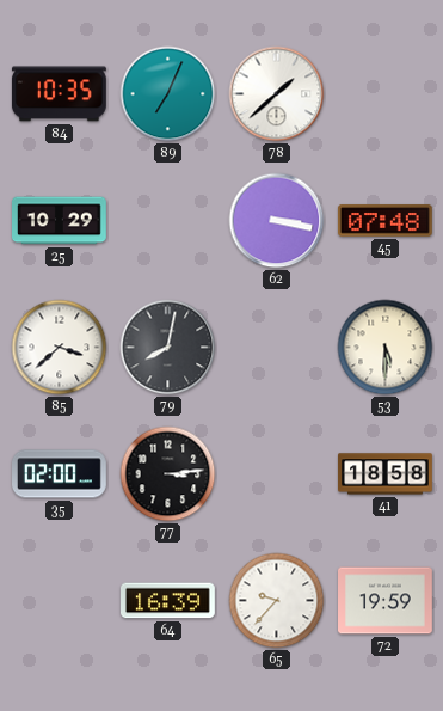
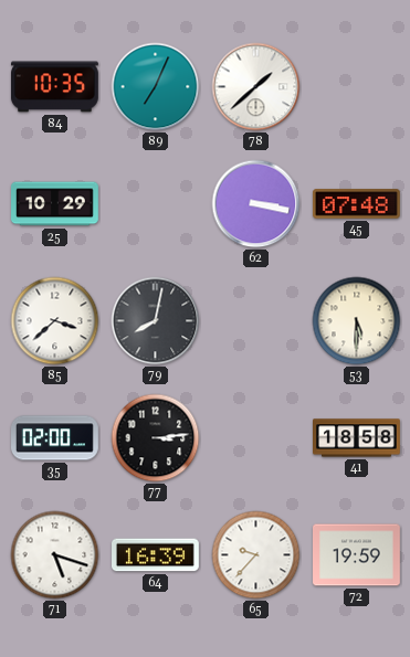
71: none -> 5:18 (55, 555)
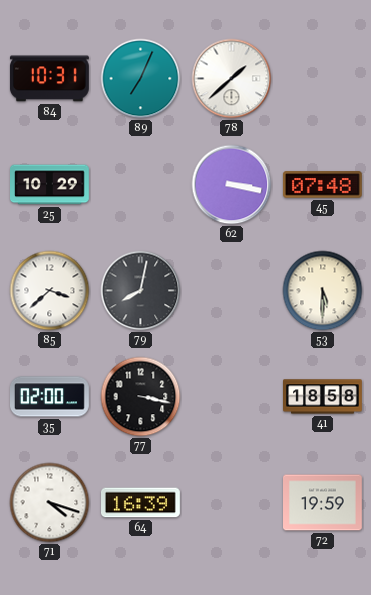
84: 10:35 -> 10:31 (49, 79)
77: 3:14 -> 3:17 (141, 397)
71: 5:18 -> 4:18 (50, 503)
65: 9:37 -> none (256, 555)
